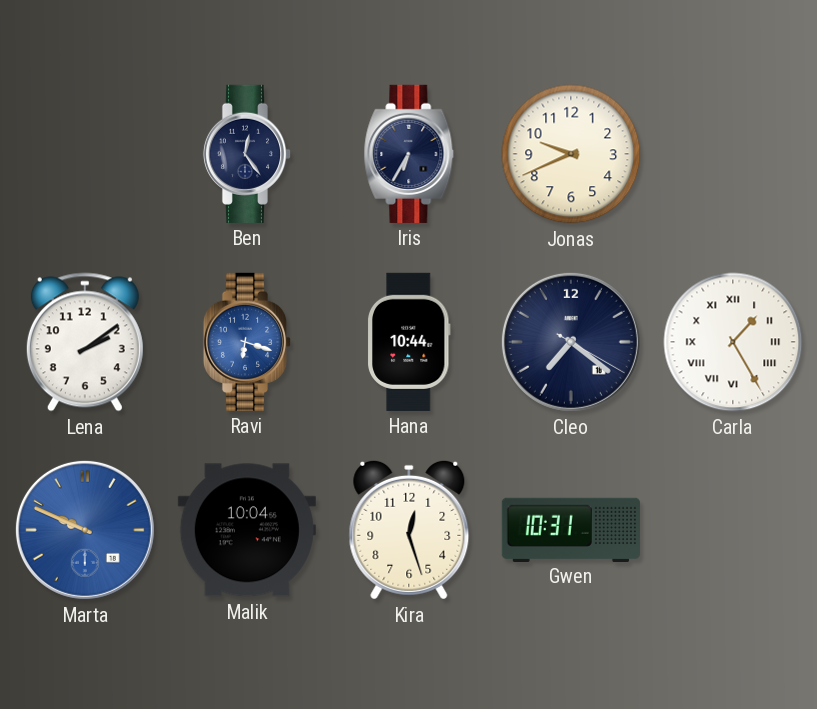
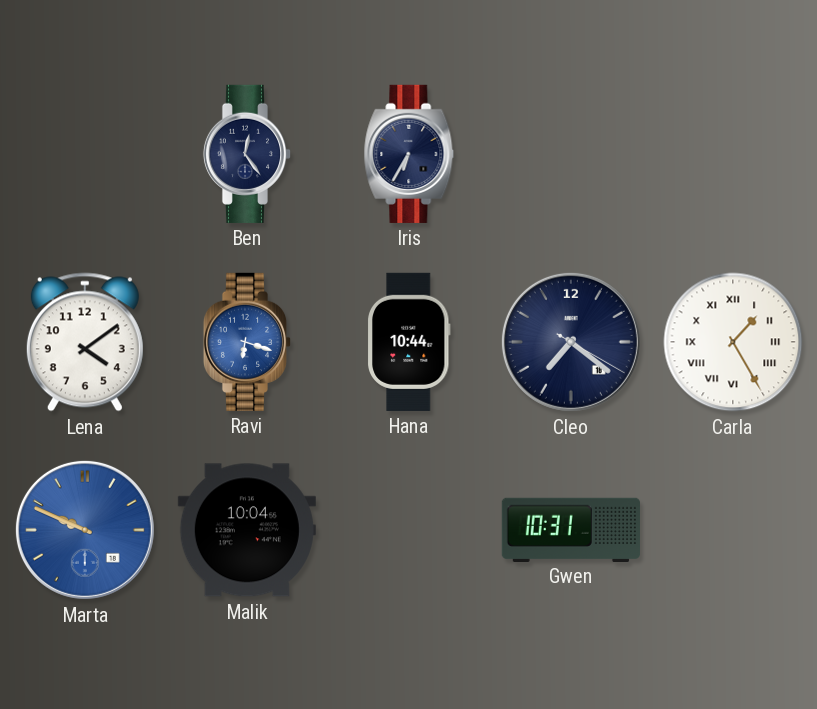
Jonas: 9:41 -> none (571, 154)
Lena: 2:09 -> 4:09 (85, 342)
Kira: 12:27 -> none (409, 530)
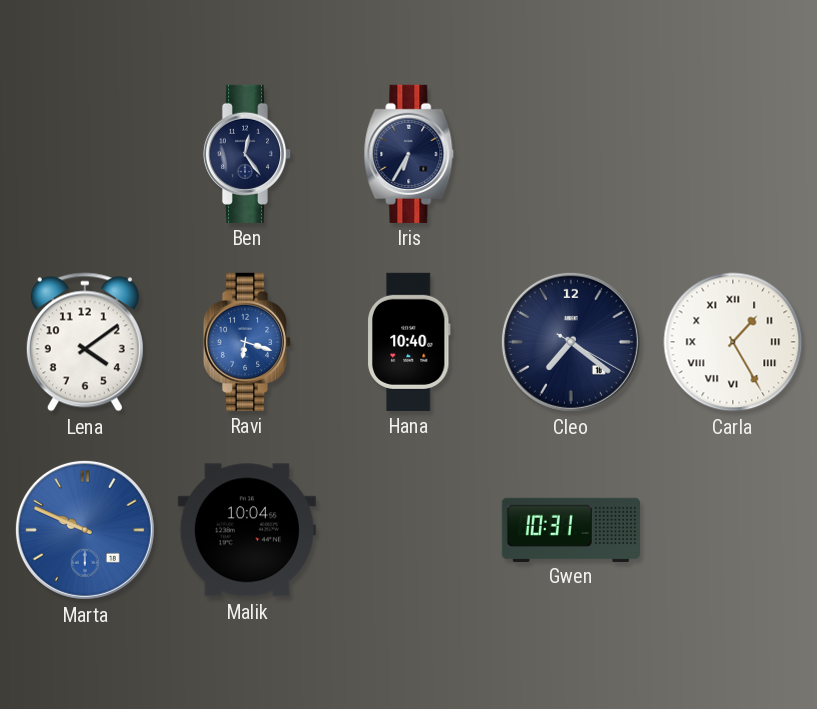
Hana: 10:44 -> 10:40 (409, 342)
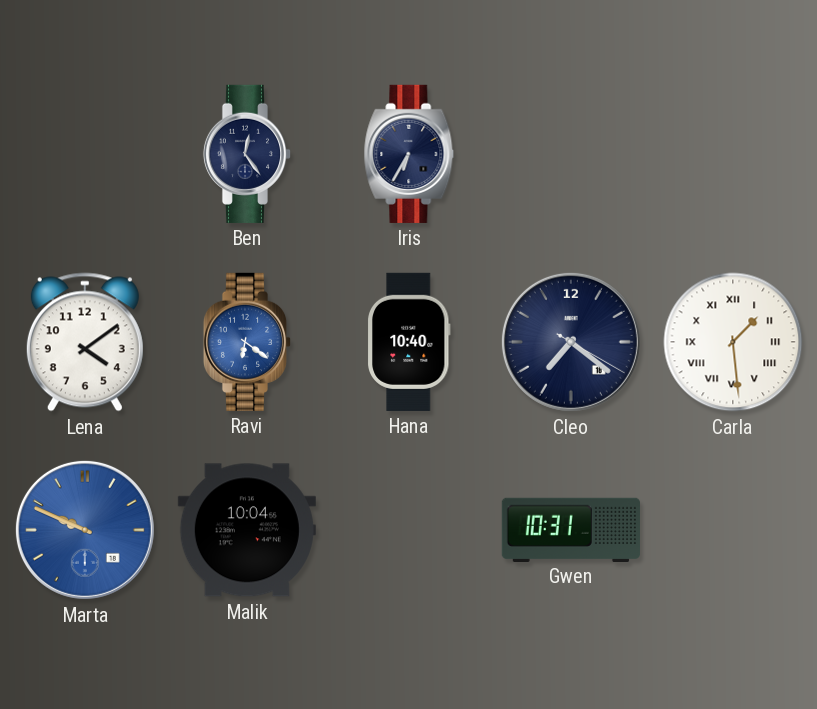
Ravi: 6:18 -> 6:21 (247, 342)
Carla: 1:25 -> 1:29 (733, 342)
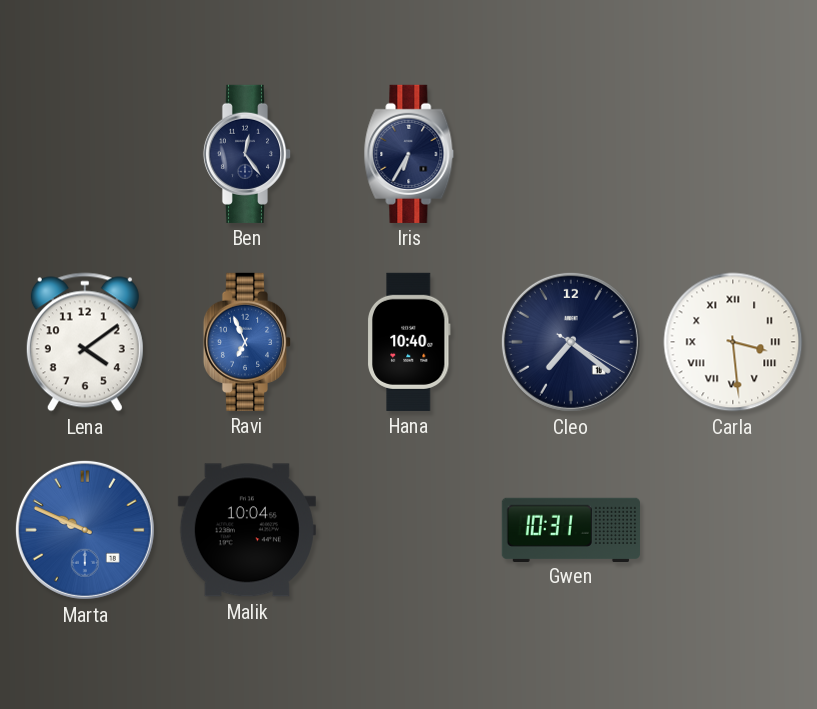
Ravi: 6:21 -> 6:56 (247, 342)
Carla: 1:29 -> 3:29 (733, 342)
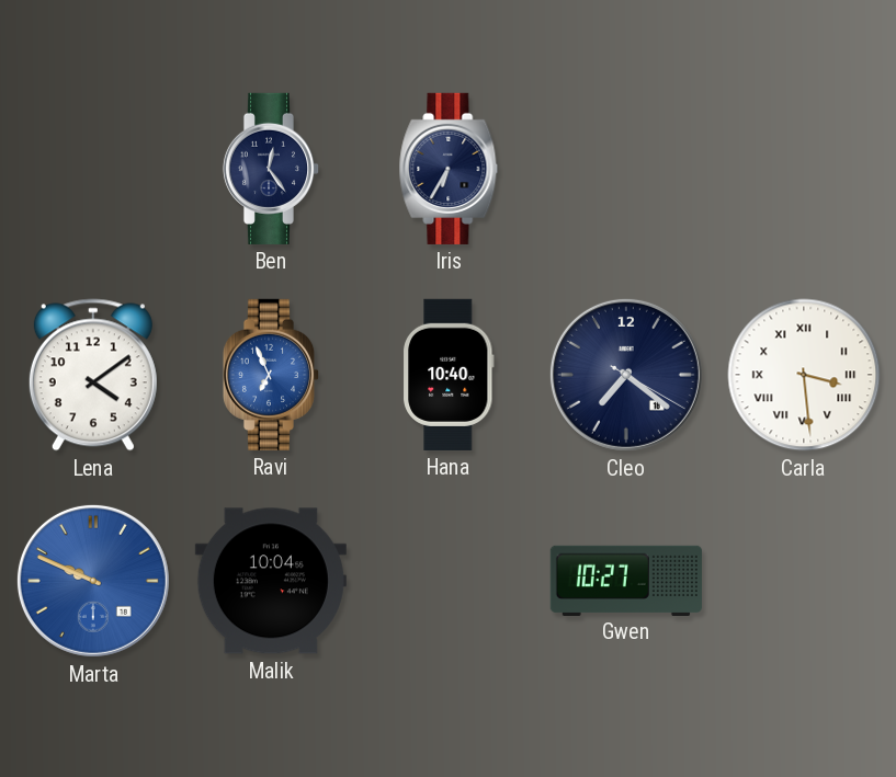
Gwen: 10:31 -> 10:27 (626, 580)
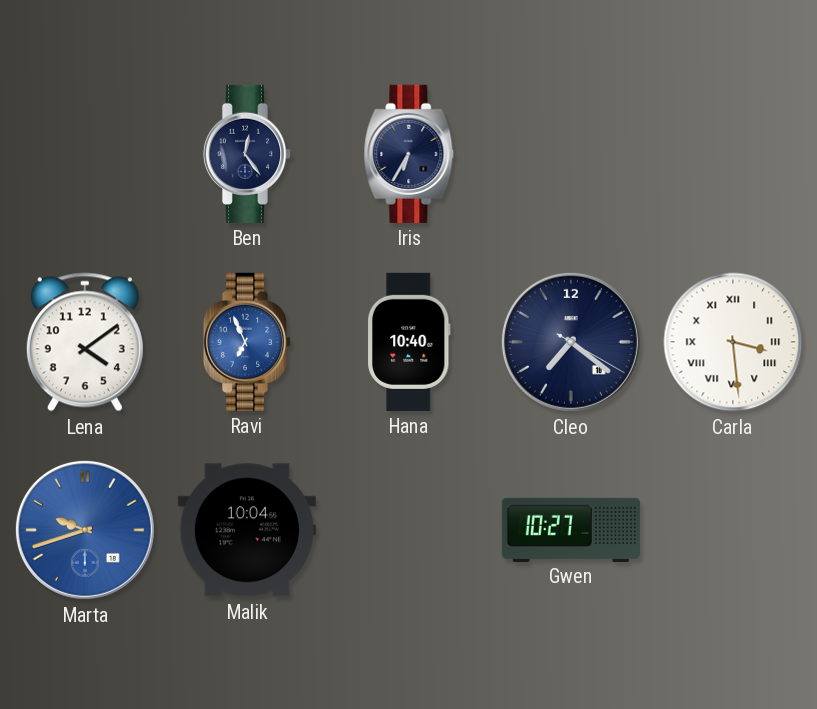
Marta: 9:49 -> 9:42 (85, 530)
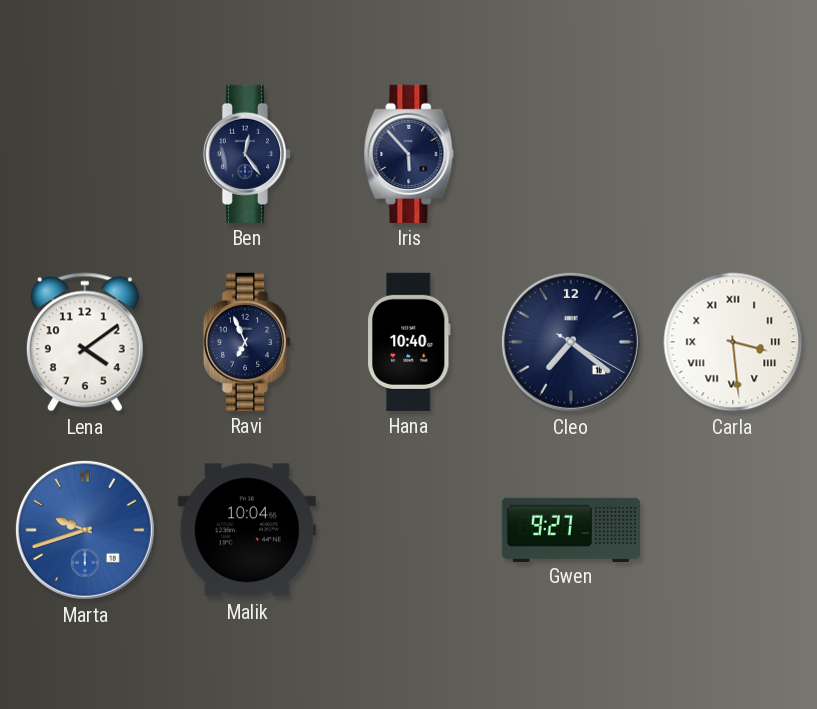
Iris: 6:35 -> 5:53 (409, 154)
Ravi dial: blue -> navy (247, 342)
Gwen: 10:27 -> 9:27 (571, 529)
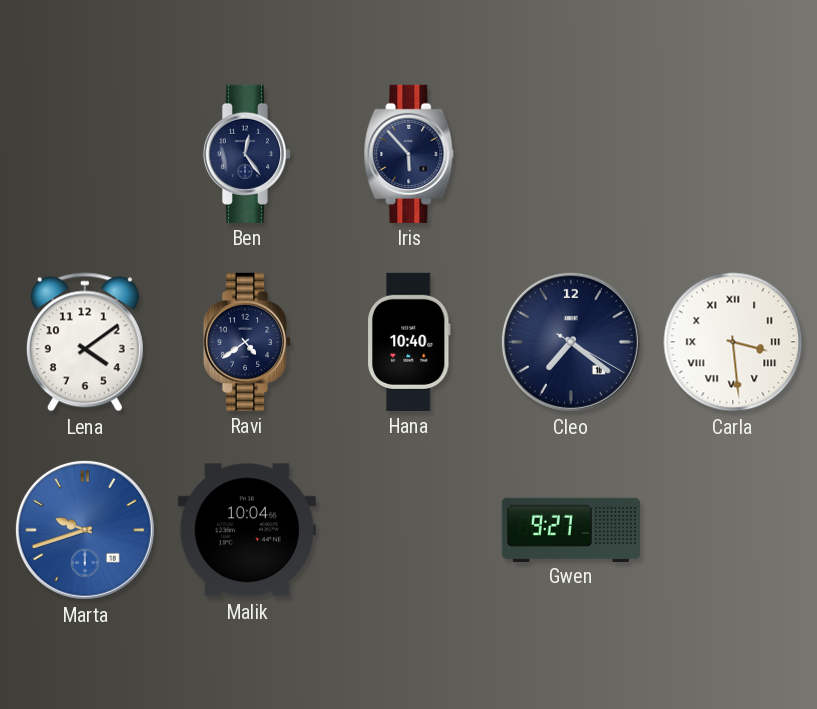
Ravi: 6:56 -> 4:39 (247, 342)
